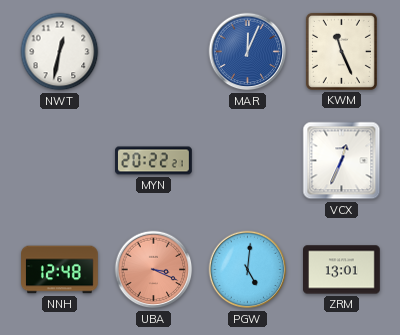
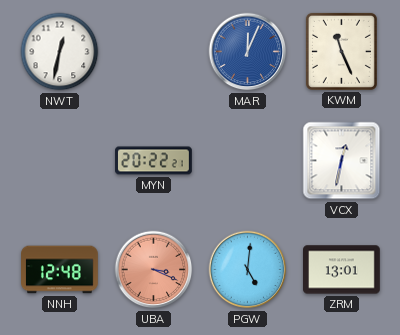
VCX: 12:34 -> 12:32 (342, 161)
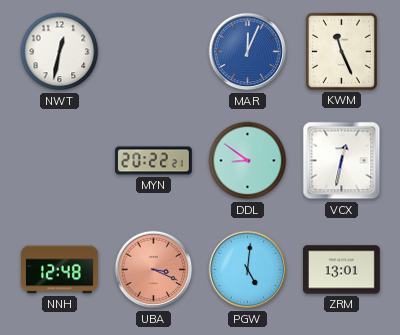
DDL: none -> 8:51 (248, 161)
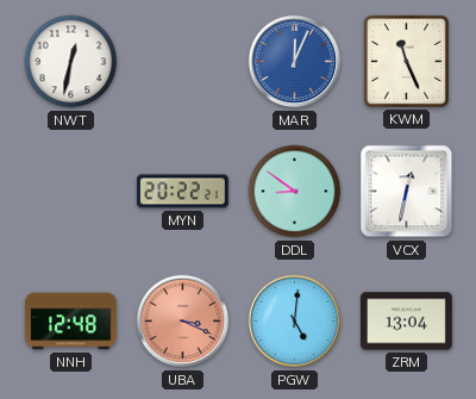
ZRM: 13:01 -> 13:04 (407, 322)
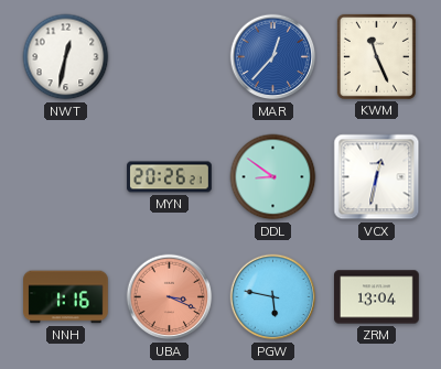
MAR: 12:04 -> 12:37 (273, 57)
MYN: 20:22 -> 20:26 (170, 177)
NNH: 12:48 -> 1:16 (66, 297)
PGW: 5:01 -> 5:47 (273, 297)
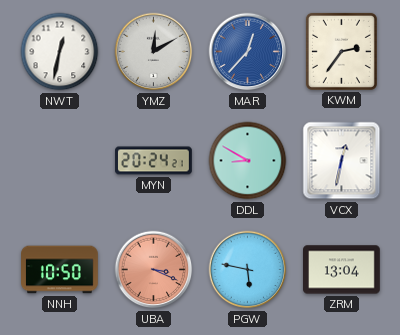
YMZ: none -> 12:10 (154, 52)
KWM: 11:26 -> 2:36 (341, 51)
MYN: 20:26 -> 20:24 (154, 161)
DDL: 8:51 -> 8:50 (248, 161)
NNH: 1:16 -> 10:50 (60, 270)
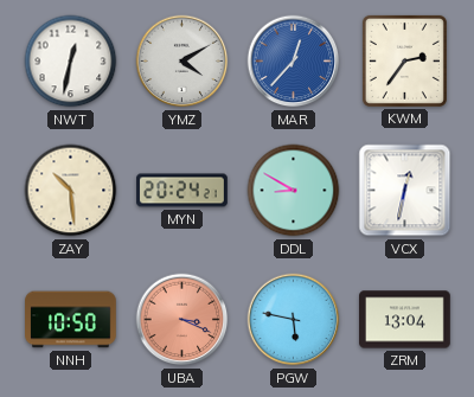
YMZ: 12:10 -> 4:10 (182, 62)
ZAY: none -> 10:29 (71, 191)
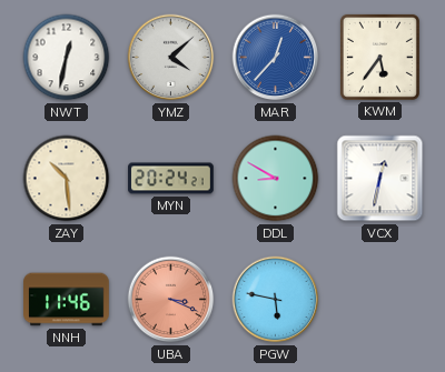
YMZ: 4:10 -> 4:08 (171, 58)
KWM: 2:36 -> 5:36 (379, 57)
NNH: 10:50 -> 11:46 (67, 300)
ZRM: 13:04 -> none (405, 320)
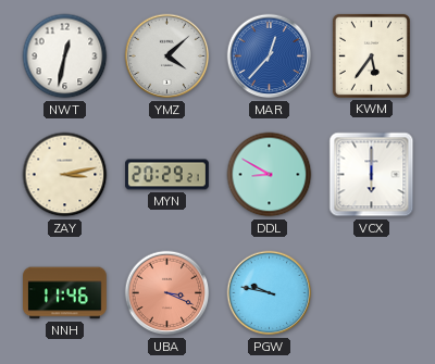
ZAY: 10:29 -> 3:13 (65, 175)
MYN: 20:24 -> 20:29 (167, 175)
VCX: 12:32 -> 6:00 (372, 175)
PGW: 5:47 -> 9:47 (270, 293)
